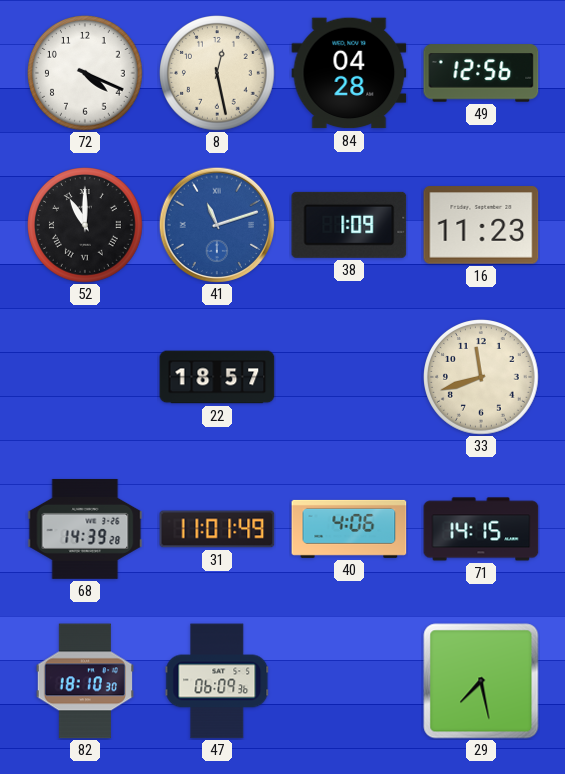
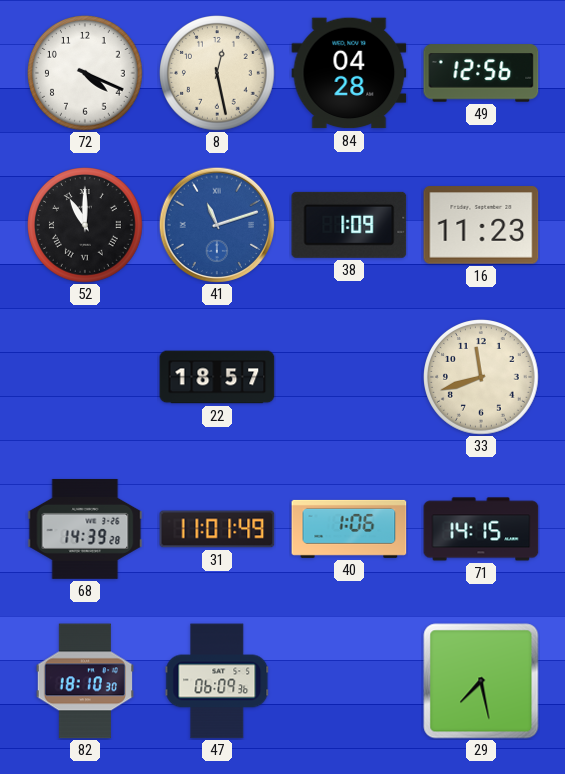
40: 4:06 -> 1:06 (349, 529)
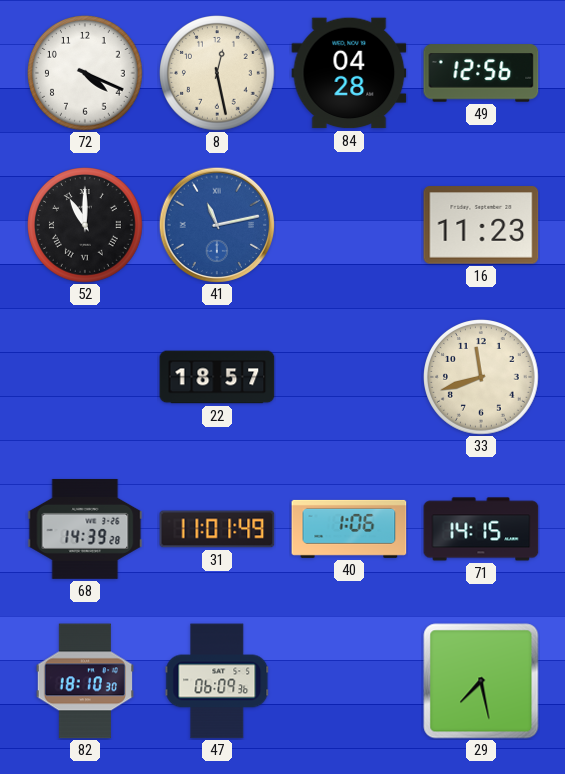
41: 11:12 -> 11:13 (217, 225)
38: 1:09 -> none (349, 225)
